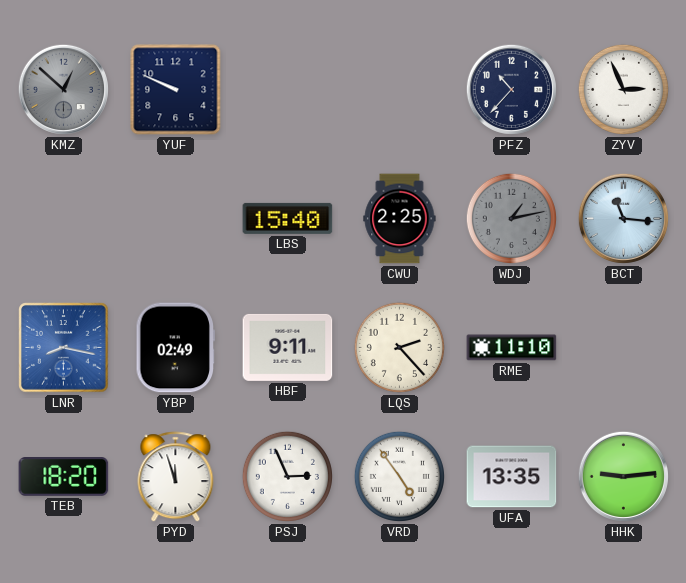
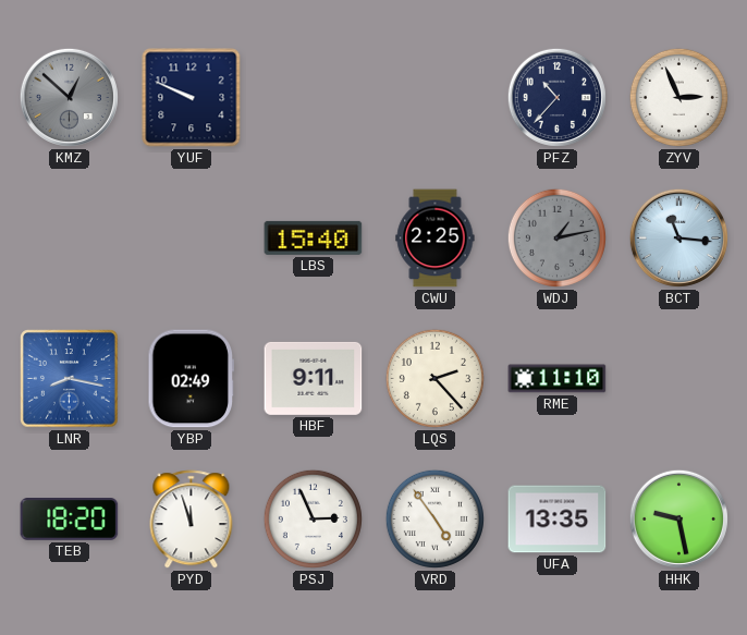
HHK: 9:14 -> 9:28 (678, 518)
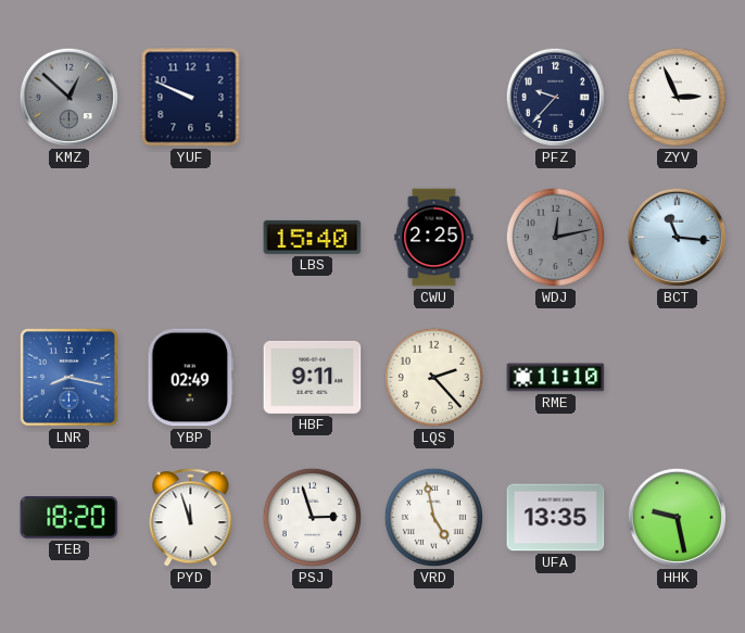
PFZ: 10:37 -> 9:37 (555, 97)
WDJ: 1:13 -> 12:13 (555, 237)
PSJ: 2:56 -> 2:57 (312, 517)
VRD: 4:54 -> 4:58 (433, 517)
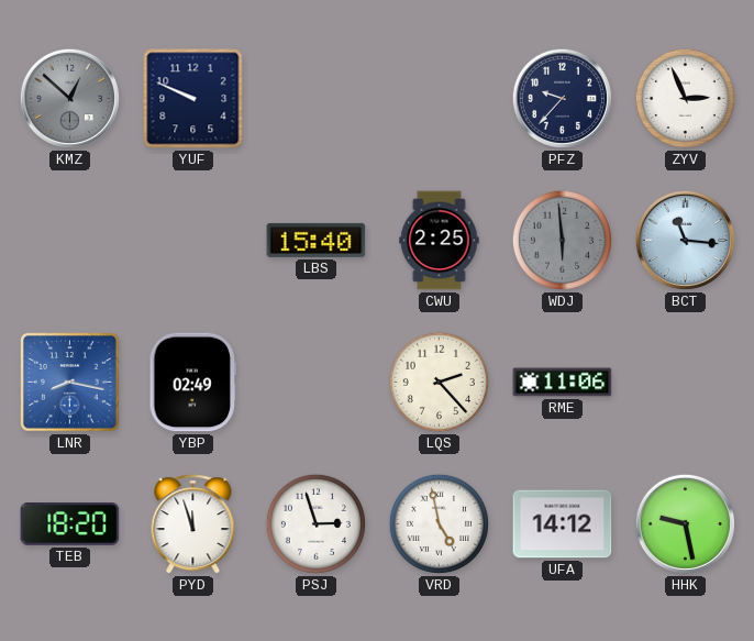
WDJ: 12:13 -> 5:59 (562, 240)
HBF: 9:11 -> none (313, 377)
RME: 11:10 -> 11:06 (563, 383)
UFA: 13:35 -> 14:12 (563, 524)
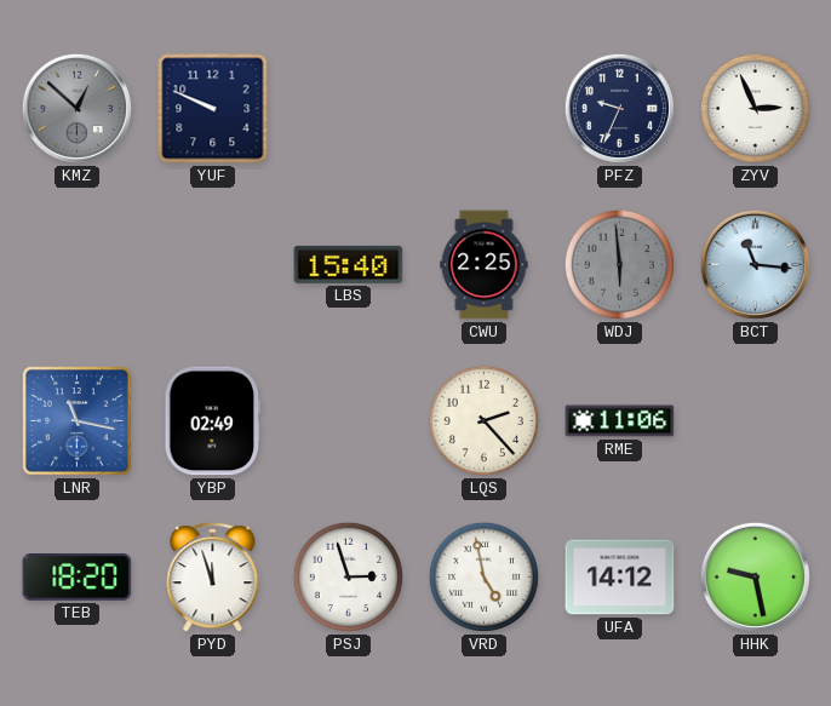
PFZ: 9:37 -> 9:34 (619, 108)
LNR: 8:17 -> 11:17 (78, 421)
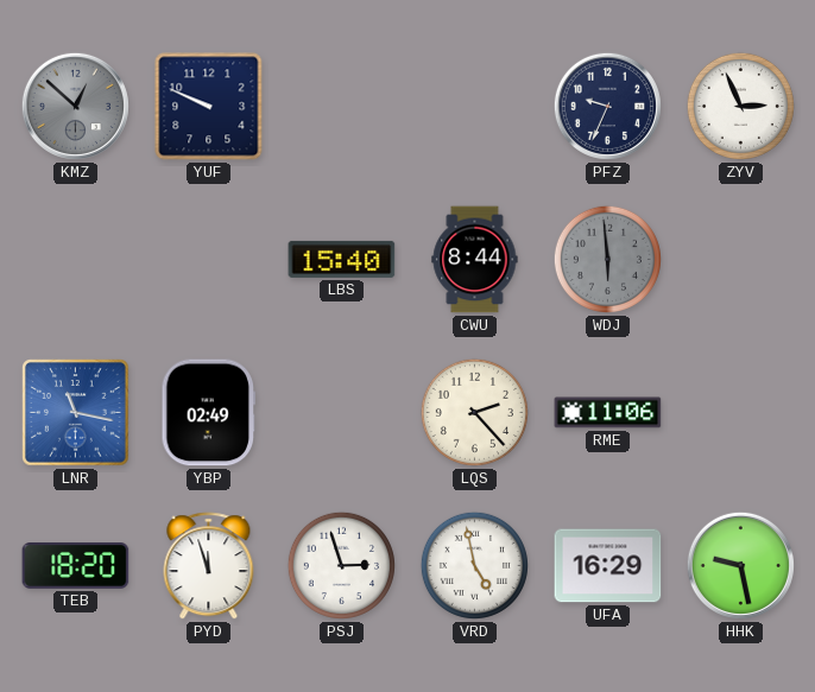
CWU: 2:25 -> 8:44 (475, 260)
BCT: 11:16 -> none (755, 264)
UFA: 14:12 -> 16:29 (608, 566)
